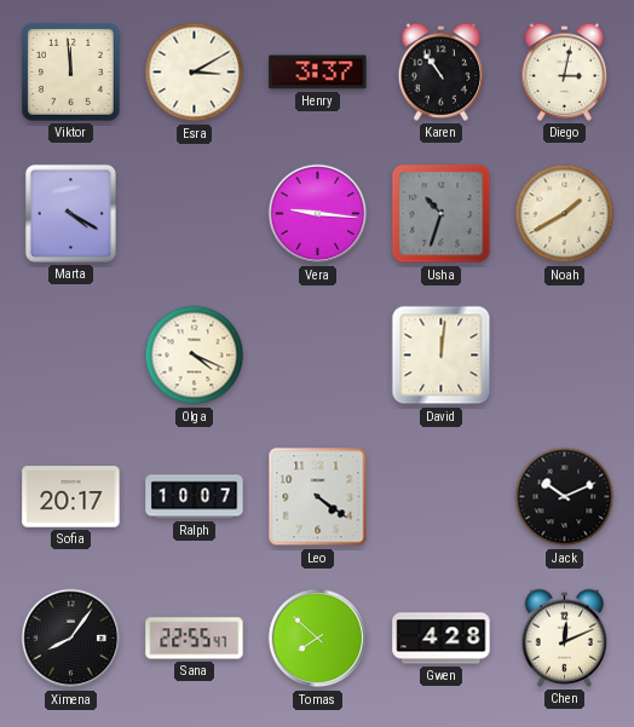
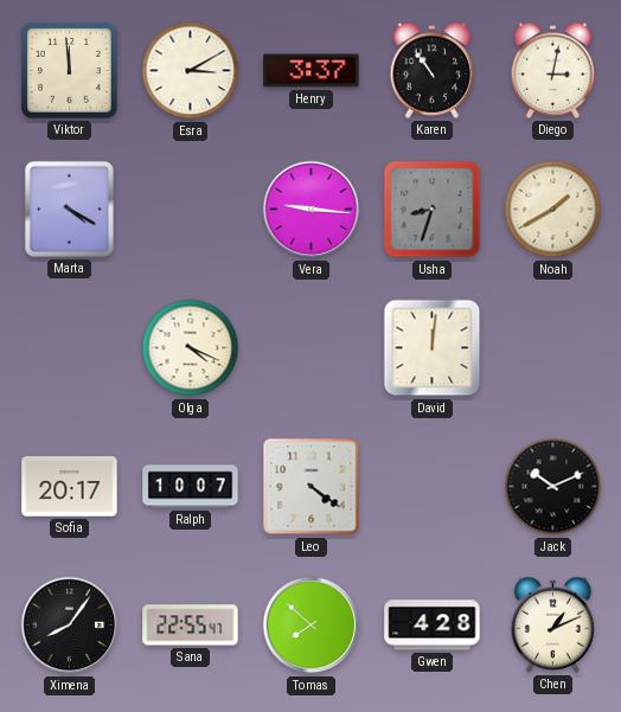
Usha: 10:33 -> 8:33 (433, 210)
Chen: 12:11 -> 1:11 (553, 624)
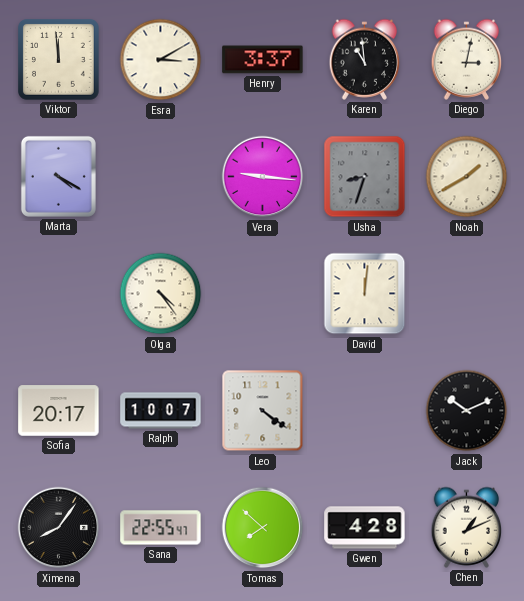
Karen: 10:54 -> 10:59 (365, 59)
Olga: 4:19 -> 4:24 (161, 294)
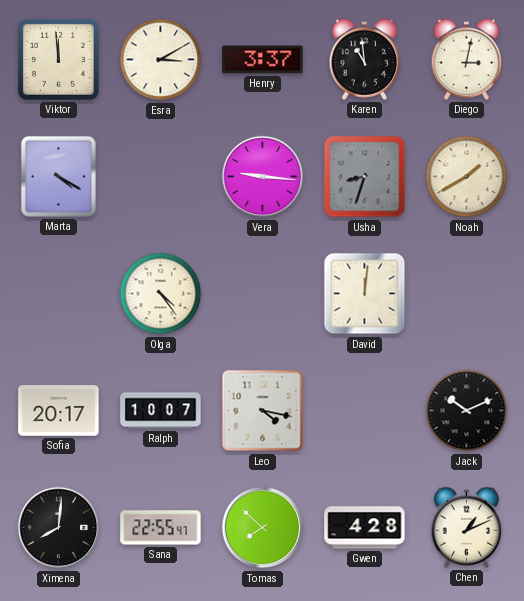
Leo: 4:21 -> 4:17 (263, 411)
Ximena: 8:06 -> 8:01 (59, 528)
